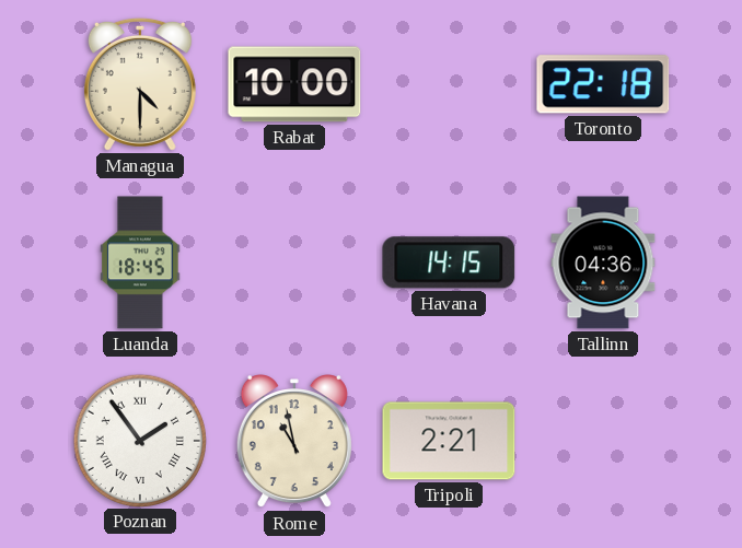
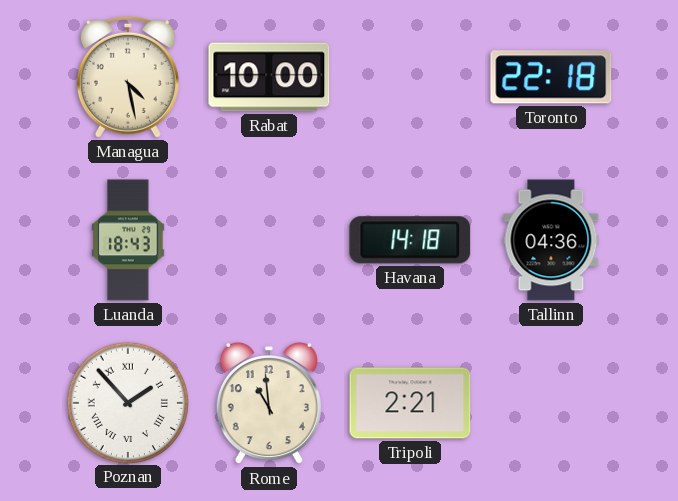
Managua: 4:30 -> 4:28 (128, 77)
Luanda: 18:45 -> 18:43 (128, 240)
Havana: 14:15 -> 14:18 (410, 240)
Poznan: 1:54 -> 1:53 (127, 402)
Rome: 10:58 -> 10:59 (269, 404)
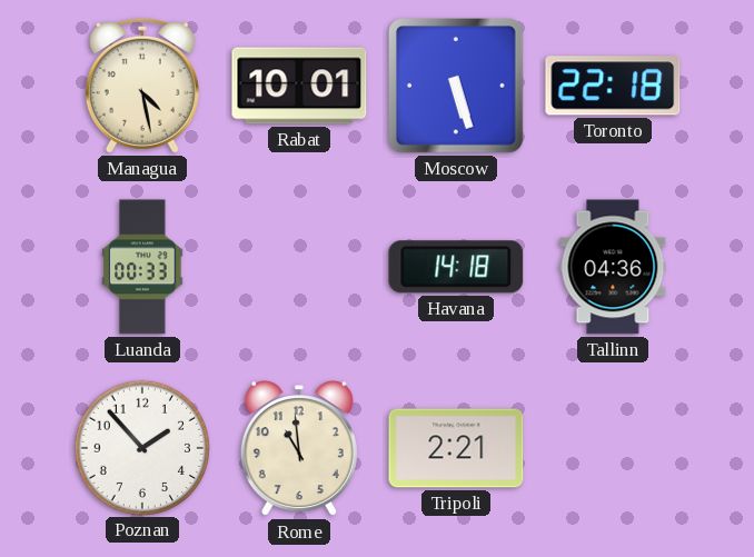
Rabat: 10:00 -> 10:01 (299, 86)
Moscow: none -> 5:27 (457, 87)
Luanda: 18:43 -> 00:33 (142, 267)
Poznan numerals: Roman -> Arabic (141, 447)
